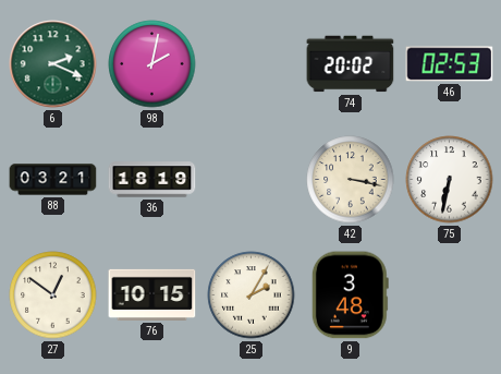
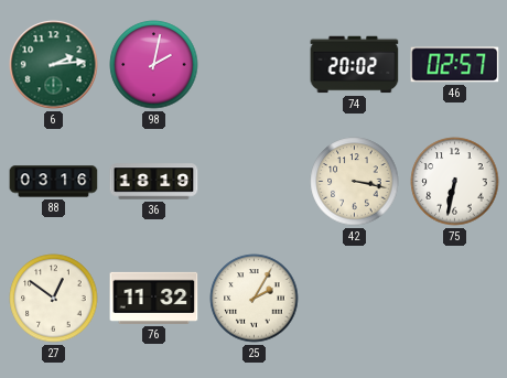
6: 2:19 -> 2:14 (54, 65)
46: 02:53 -> 02:57 (455, 65)
88: 03:21 -> 03:16 (54, 182)
76: 10:15 -> 11:32 (154, 298)
9: 3:48 -> none (350, 295)
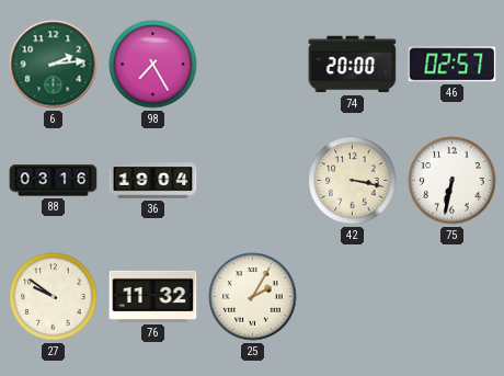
98: 2:02 -> 7:25 (153, 65)
74: 20:02 -> 20:00 (353, 65)
36: 18:19 -> 19:04 (153, 181)
27: 12:51 -> 9:51 (54, 297)
